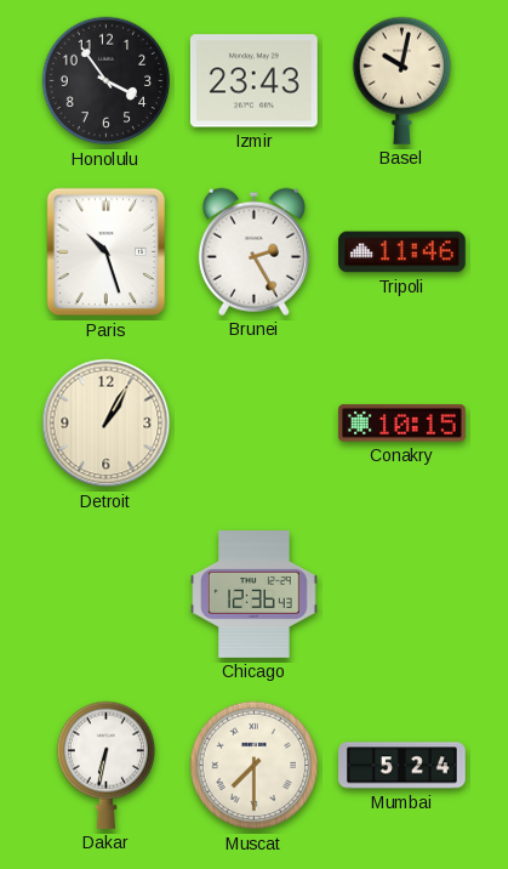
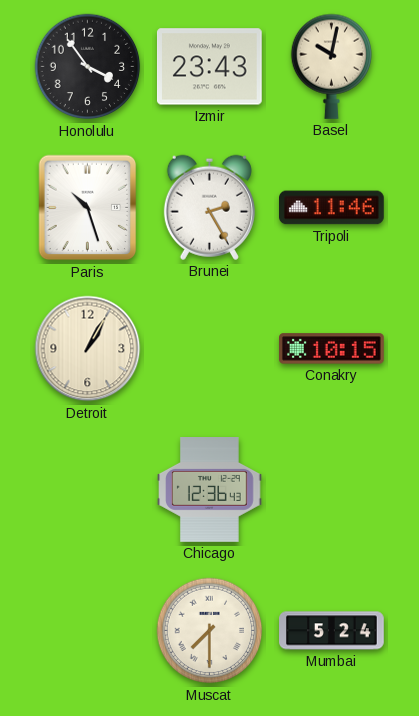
Dakar: 6:32 -> none (105, 765)
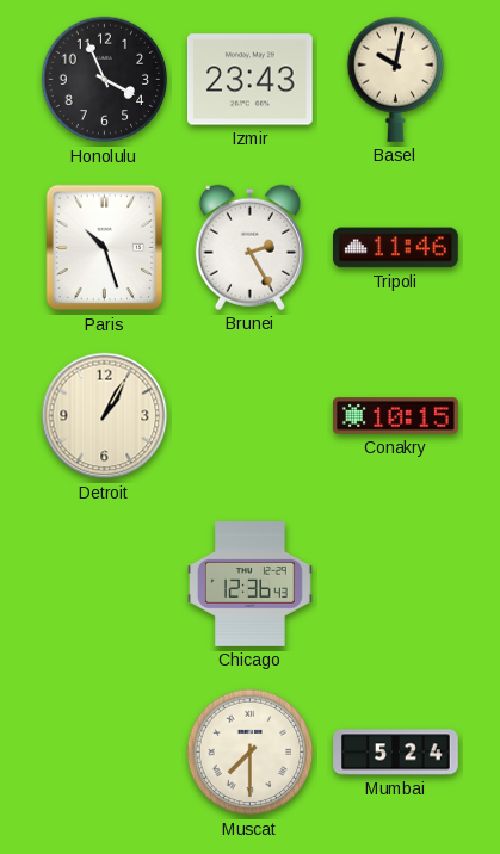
Honolulu: 3:54 -> 3:56 (105, 80)
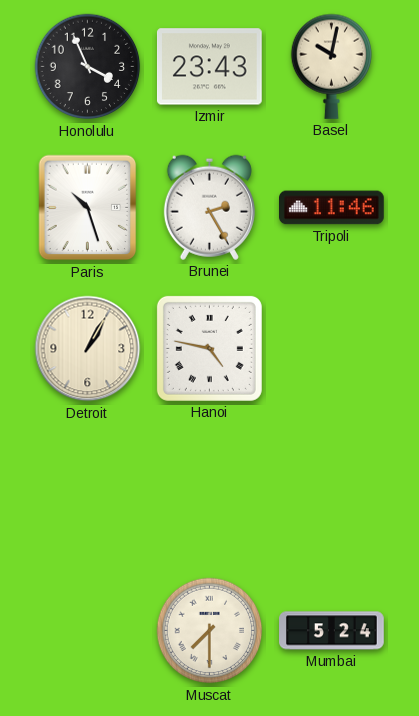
Hanoi: none -> 4:47 (209, 348)
Conakry: 10:15 -> none (396, 416)
Chicago: 12:36 -> none (251, 584)
